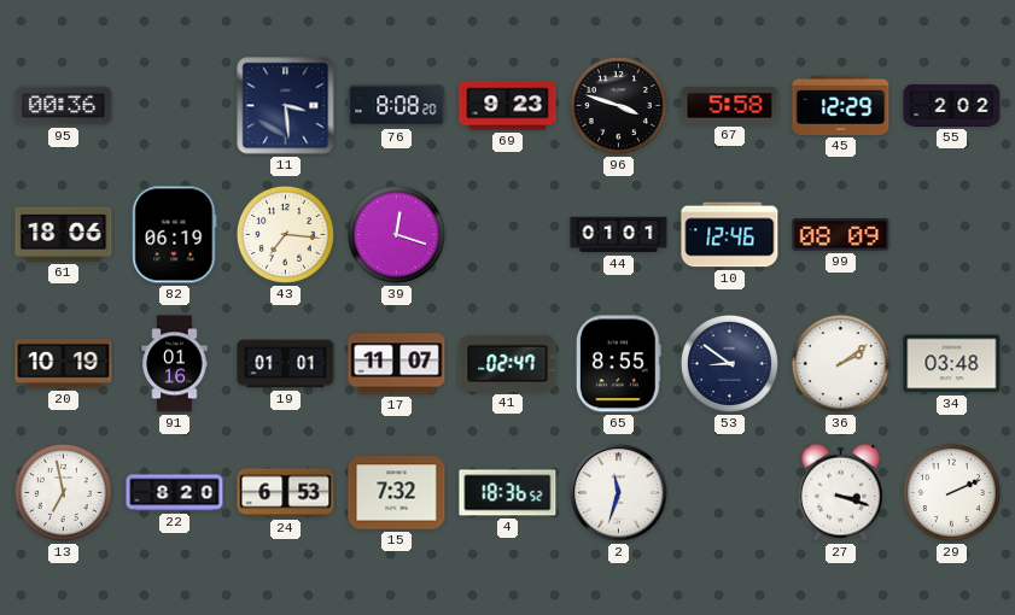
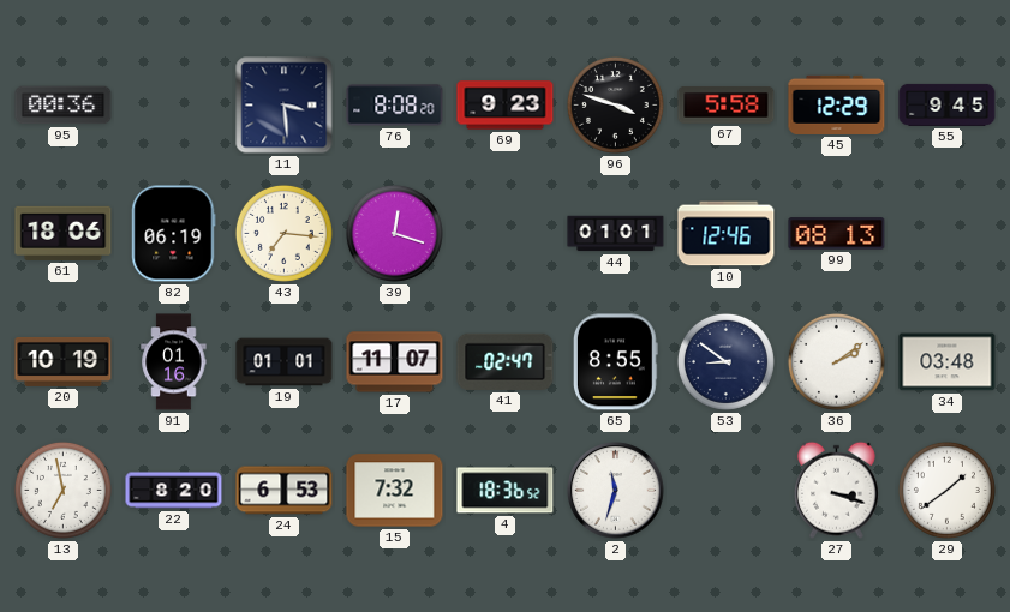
55: 2:02 -> 9:45 (948, 104)
99: 08:09 -> 08:13 (837, 234)
29: 2:11 -> 1:39 (946, 490)
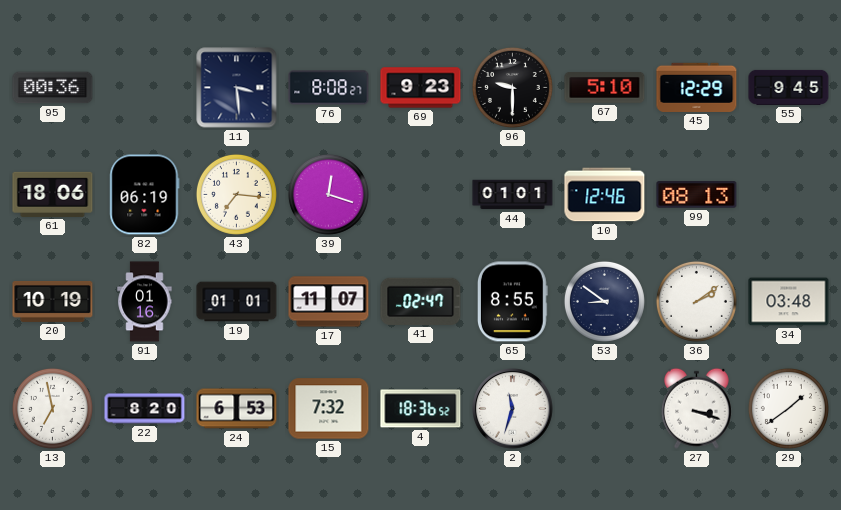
76: 8:08:20 -> 8:08:27 (329, 88)
96: 3:48 -> 9:30 (512, 87)
67: 5:58 -> 5:10 (605, 88)
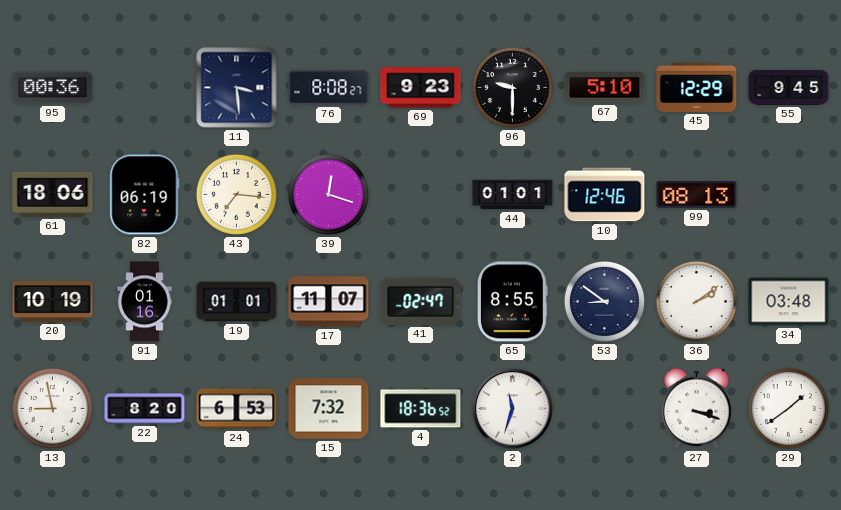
13: 6:58 -> 8:58 (52, 408)
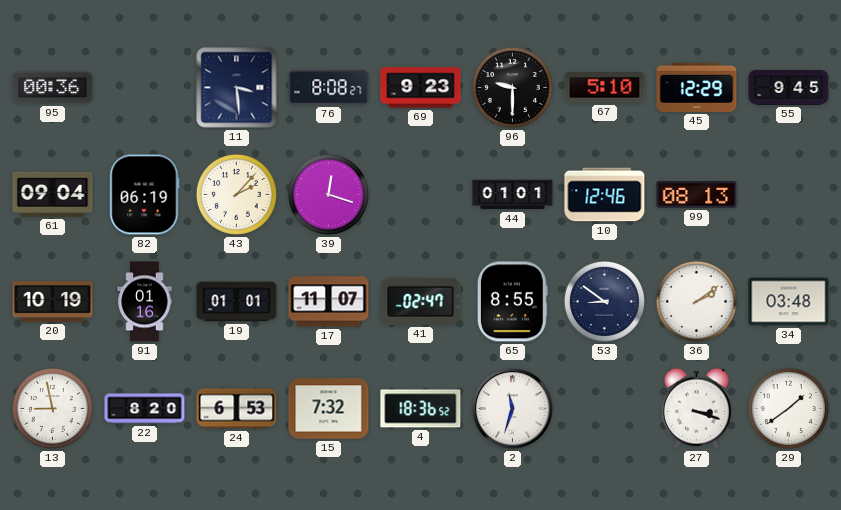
61: 18:06 -> 09:04 (53, 194)
43: 7:16 -> 2:07 (236, 194)
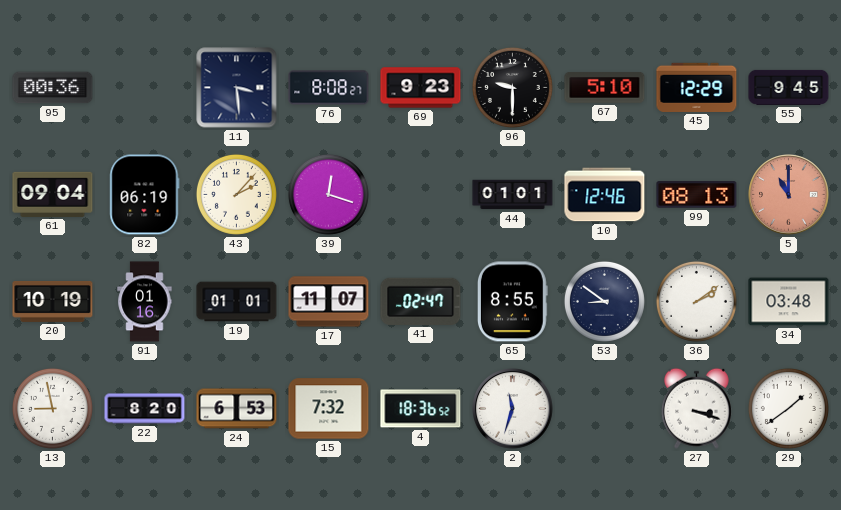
5: none -> 11:00 (789, 195)
